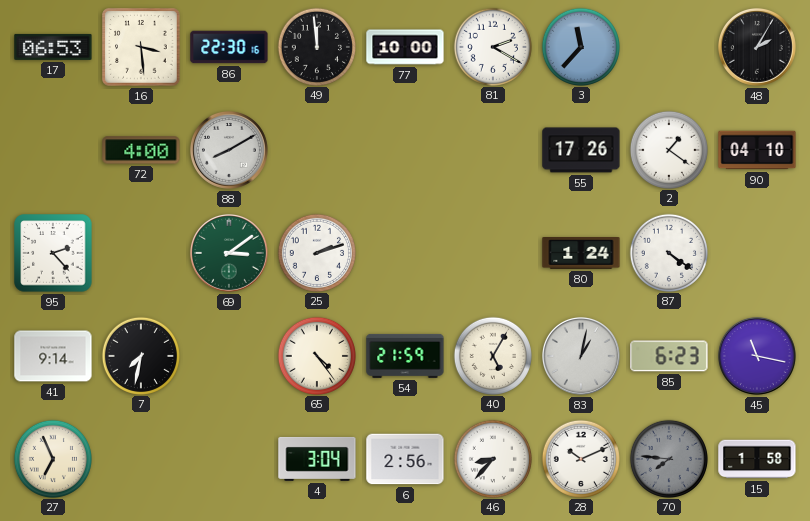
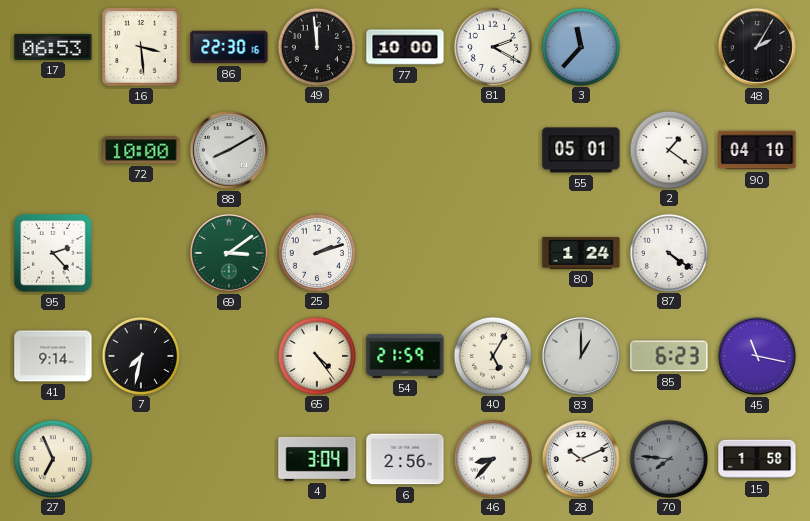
72: 4:00 -> 10:00 (141, 150)
55: 17:26 -> 05:01 (581, 150)
83: 1:02 -> 1:00 (581, 356)
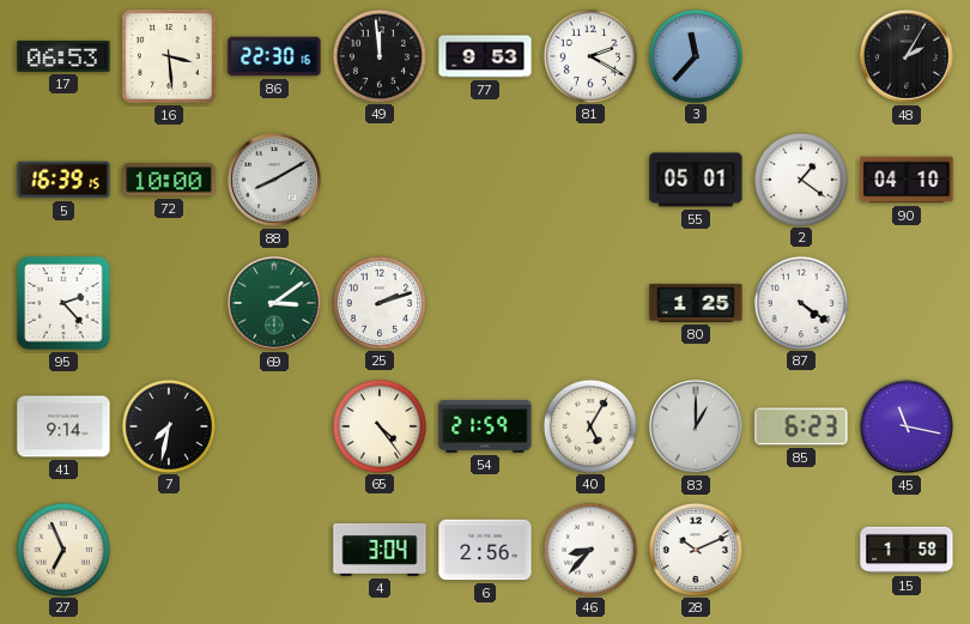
77: 10:00 -> 9:53 (485, 56)
5: none -> 16:39 (63, 180)
80: 1:24 -> 1:25 (696, 304)
70: 7:46 -> none (668, 458)
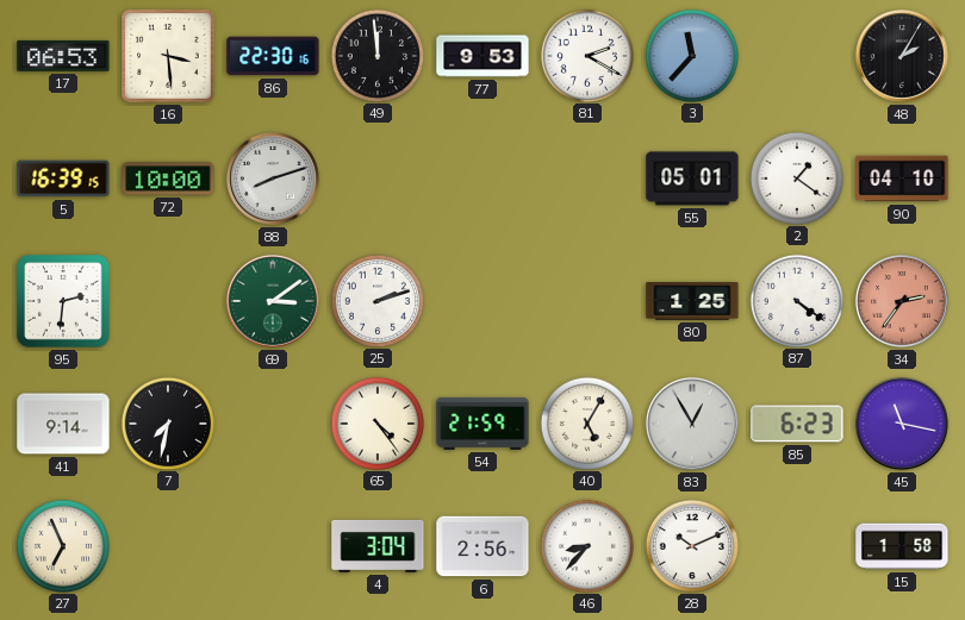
88: 8:10 -> 8:12 (273, 179)
95: 2:23 -> 2:31 (63, 301)
34: none -> 2:36 (902, 301)
83: 1:00 -> 12:55 (692, 424)
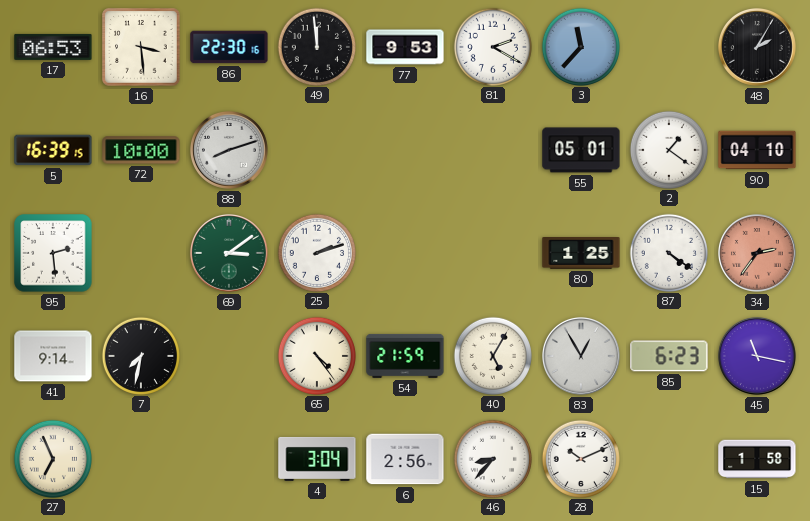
95: 2:31 -> 2:29 (53, 253)
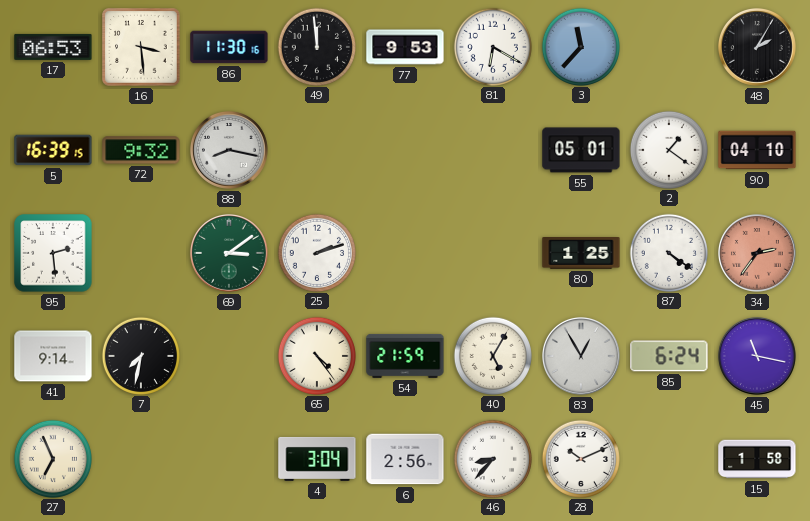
86: 22:30 -> 11:30 (229, 47)
81: 2:20 -> 6:20 (492, 46)
72: 10:00 -> 9:32 (141, 150)
88: 8:12 -> 8:17 (229, 150)
85: 6:23 -> 6:24 (669, 356)
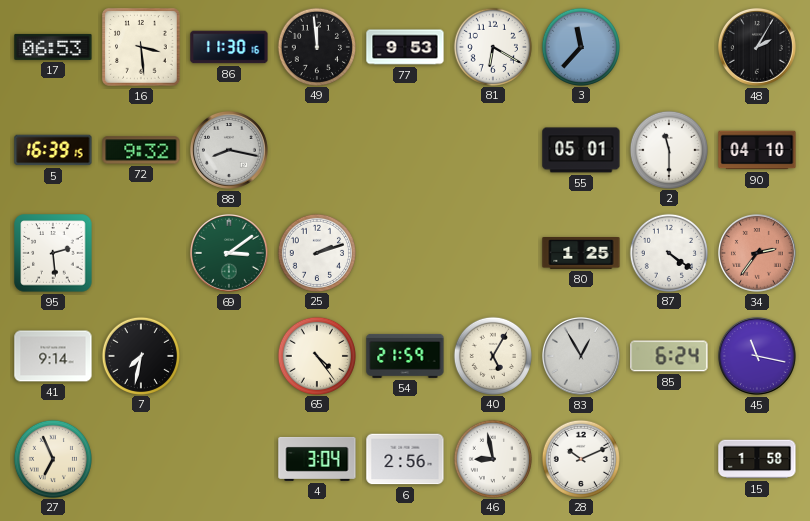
2: 1:21 -> 11:30 (668, 149)
46: 8:37 -> 8:58 (492, 458)
